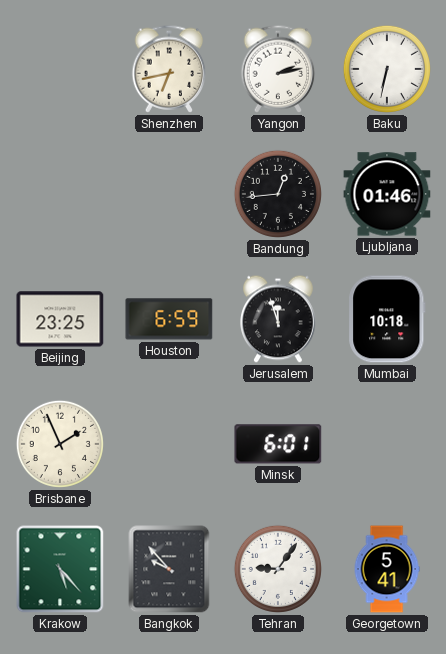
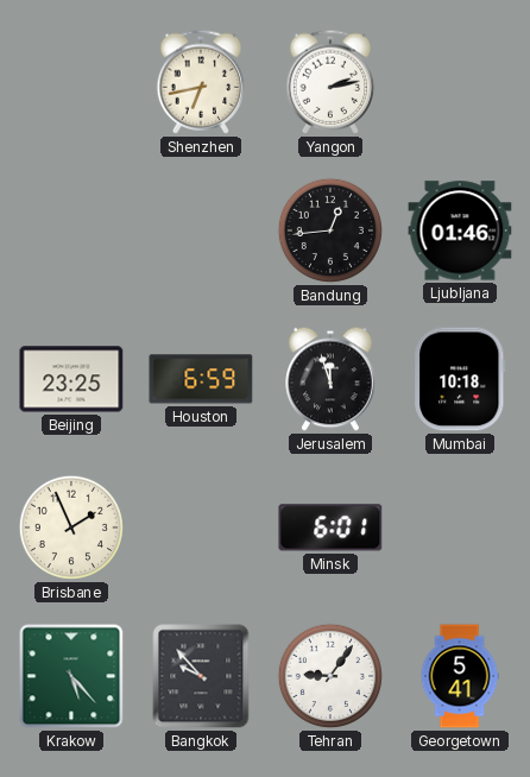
Baku: 6:32 -> none (387, 69)
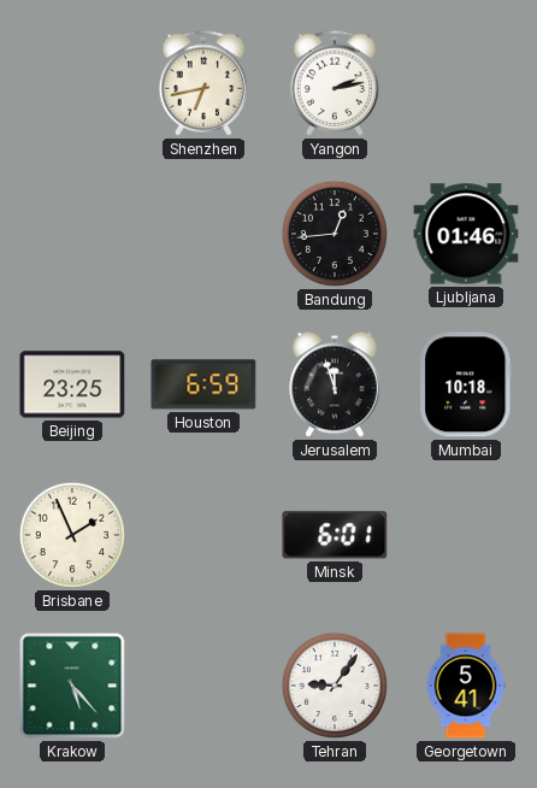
Bangkok: 9:53 -> none (201, 676)
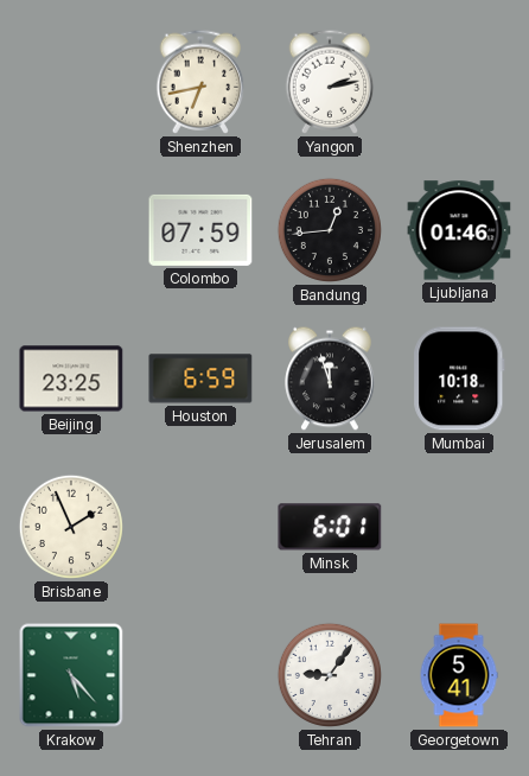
Colombo: none -> 07:59 (200, 230)
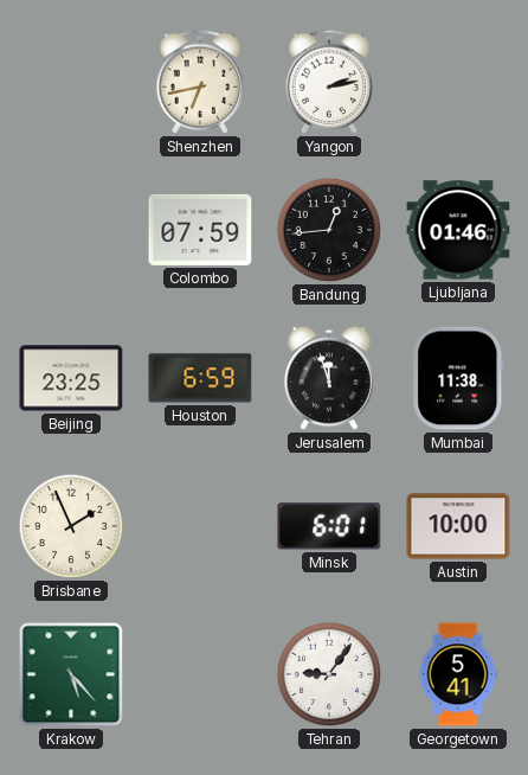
Mumbai: 10:18 -> 11:38 (458, 378)
Austin: none -> 10:00 (458, 526)
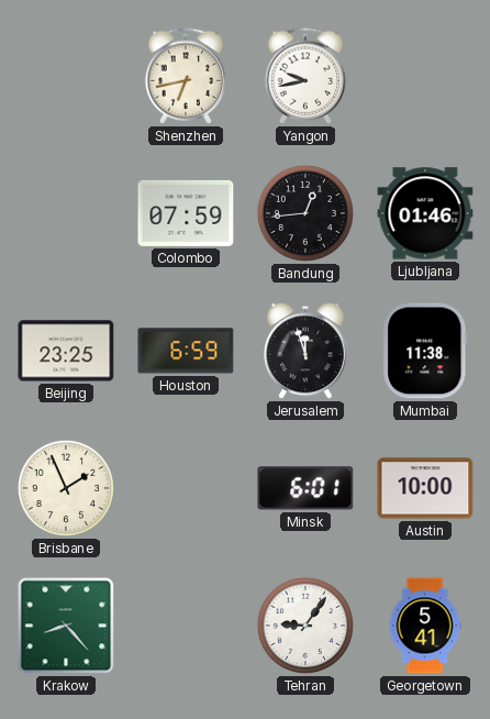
Yangon: 2:13 -> 9:43 (305, 76)
Krakow: 5:23 -> 8:23 (66, 626)
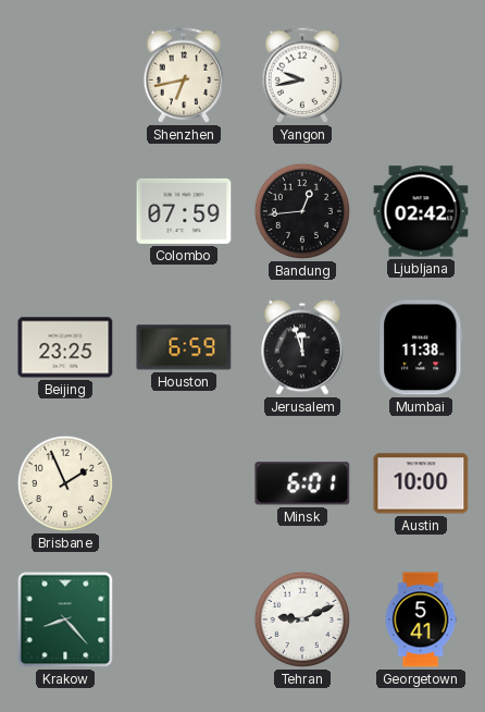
Ljubljana: 01:46 -> 02:42 (421, 211)
Tehran: 9:06 -> 9:11 (302, 619)
